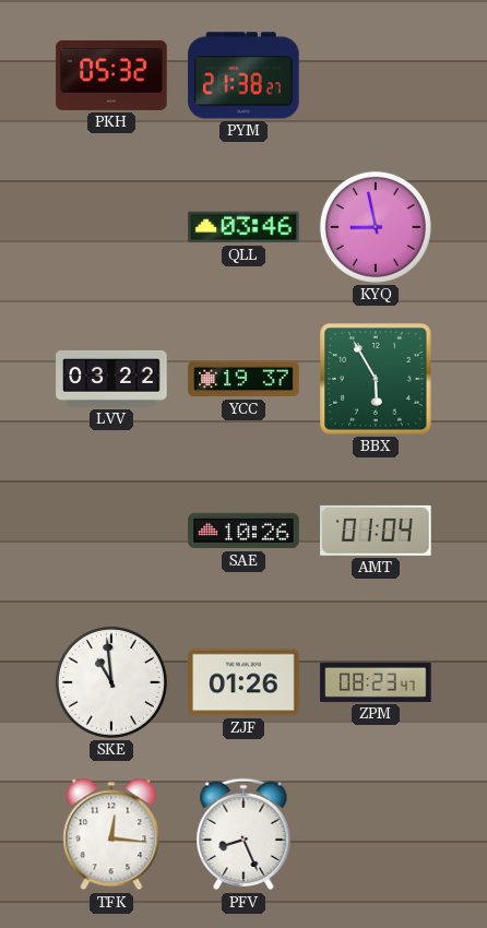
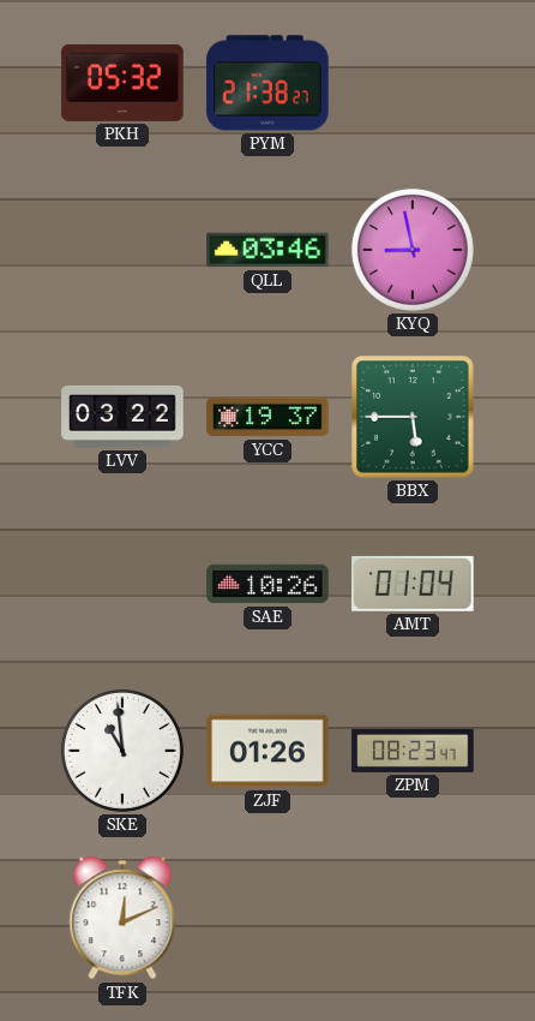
BBX: 5:55 -> 5:45 (413, 417)
TFK: 12:16 -> 12:11 (122, 918)
PFV: 8:26 -> none (243, 834)
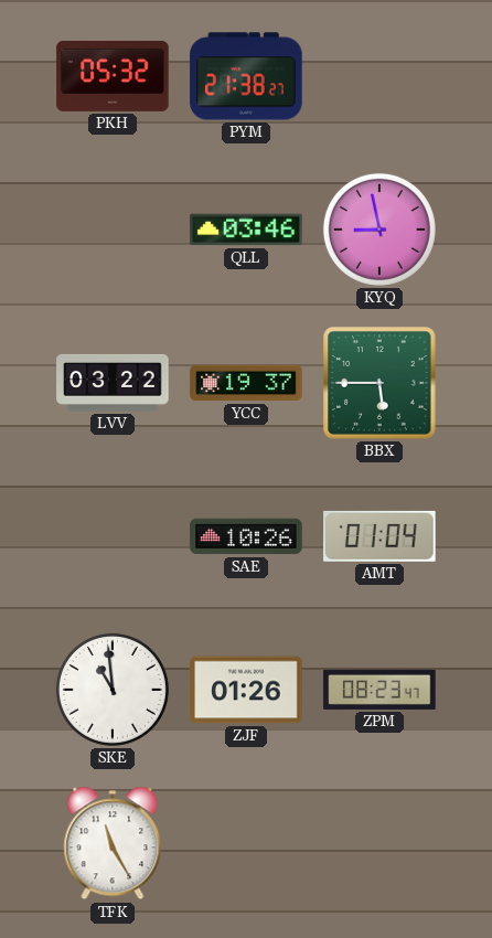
TFK: 12:11 -> 11:25 (113, 843)
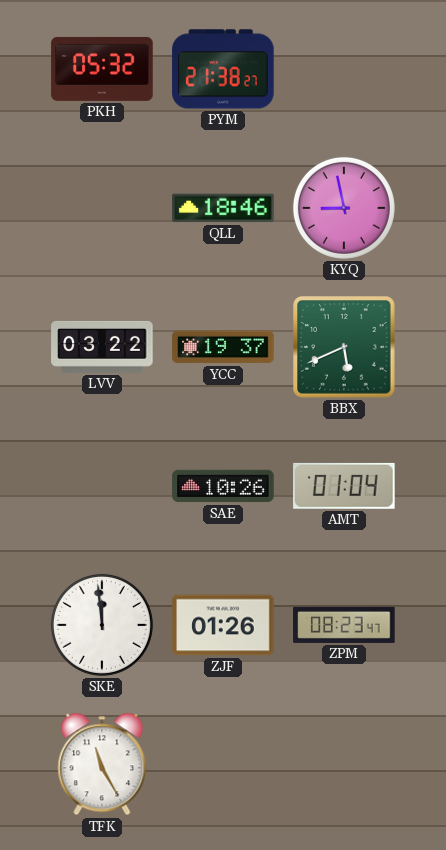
QLL: 03:46 -> 18:46 (223, 208)
BBX: 5:45 -> 5:41 (344, 347)
SKE: 10:59 -> 11:59 (102, 625)
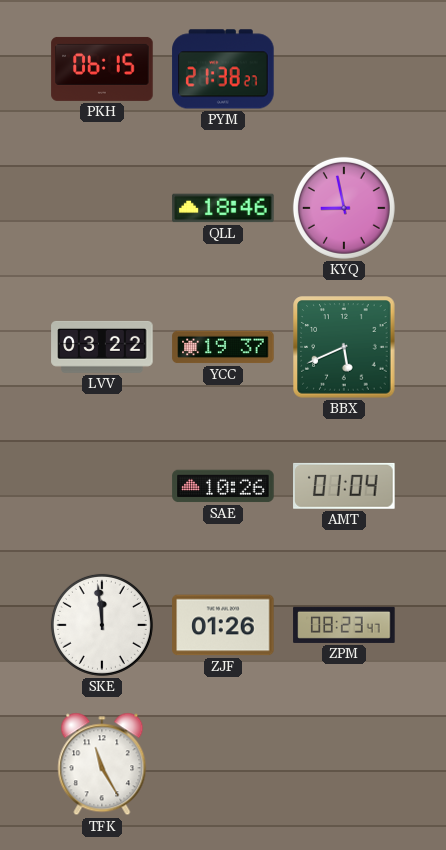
PKH: 05:32 -> 06:15 (102, 69)
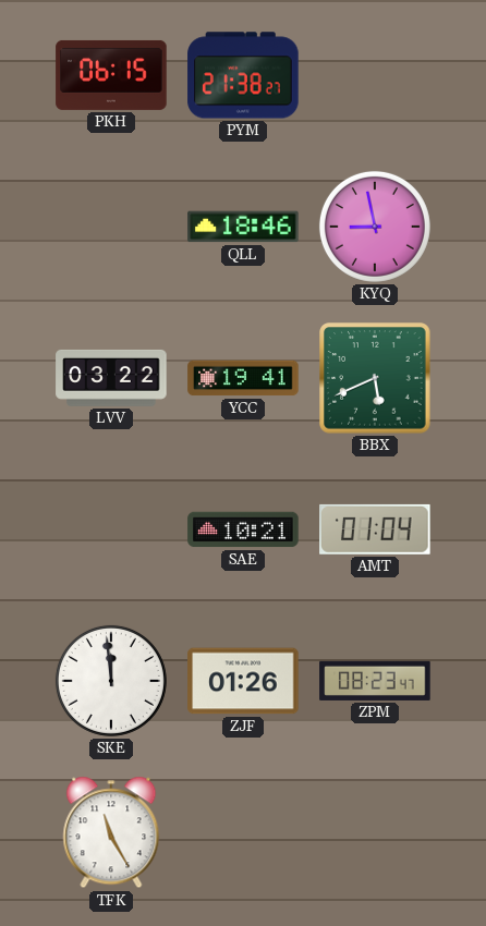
YCC: 19:37 -> 19:41 (243, 378)
SAE: 10:26 -> 10:21 (243, 529)
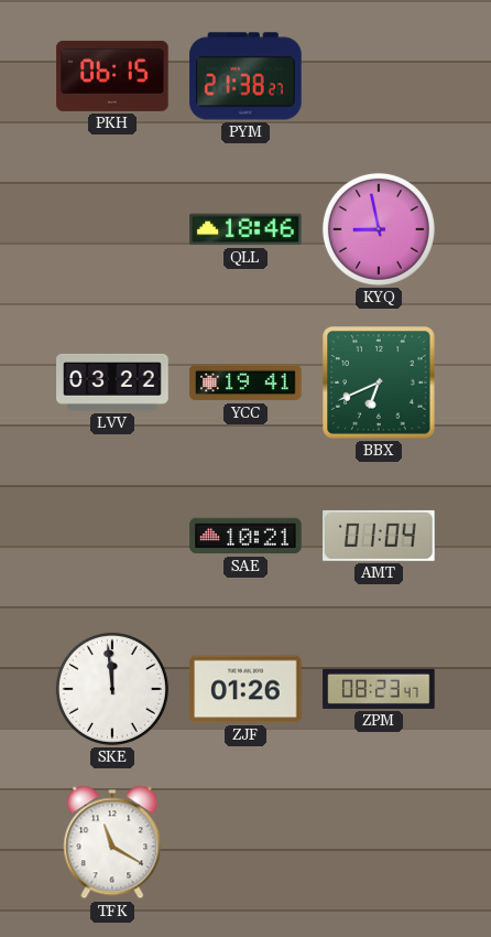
BBX: 5:41 -> 6:41 (379, 383)
TFK: 11:25 -> 11:20 (112, 842)
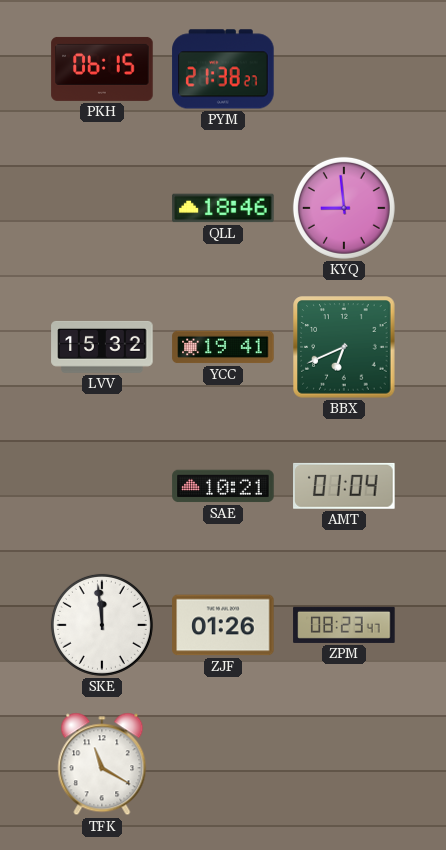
KYQ: 8:58 -> 8:59 (344, 208)
LVV: 03:22 -> 15:32 (102, 347)
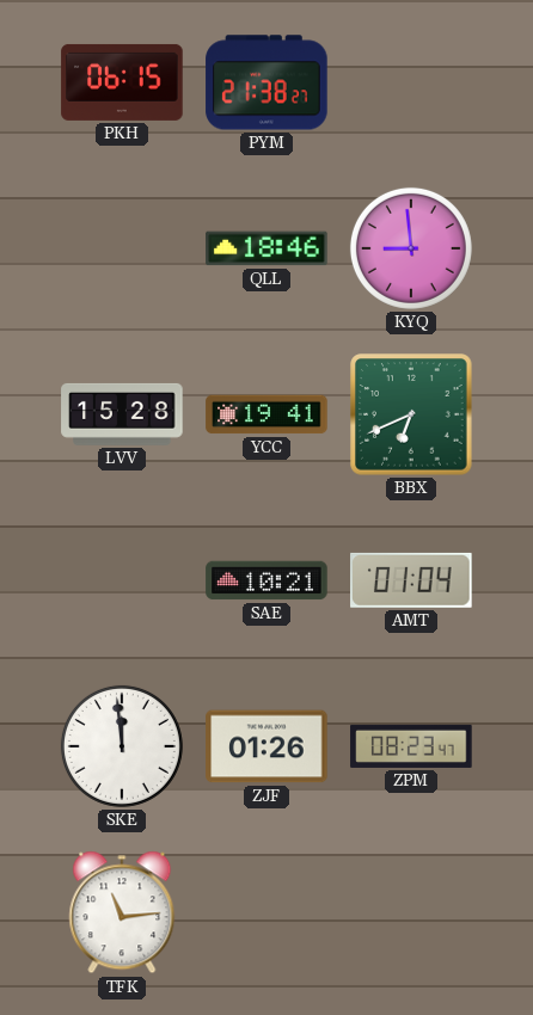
LVV: 15:32 -> 15:28 (122, 414)
TFK: 11:20 -> 11:14 (122, 912)
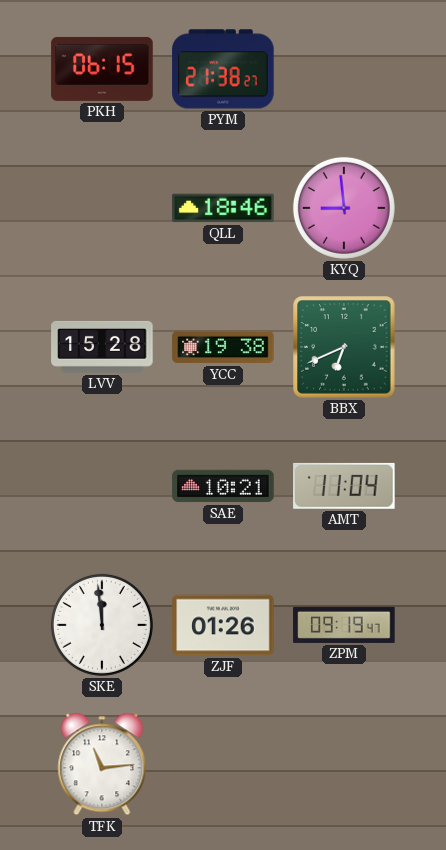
YCC: 19:41 -> 19:38 (223, 347)
AMT: 01:04 -> 11:04 (344, 486)
ZPM: 08:23 -> 09:19 (344, 625)
